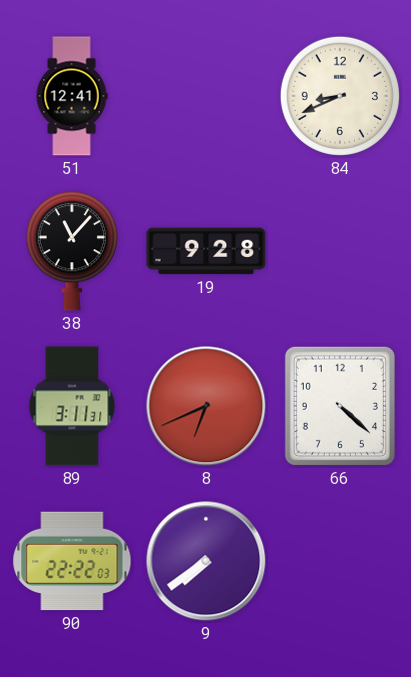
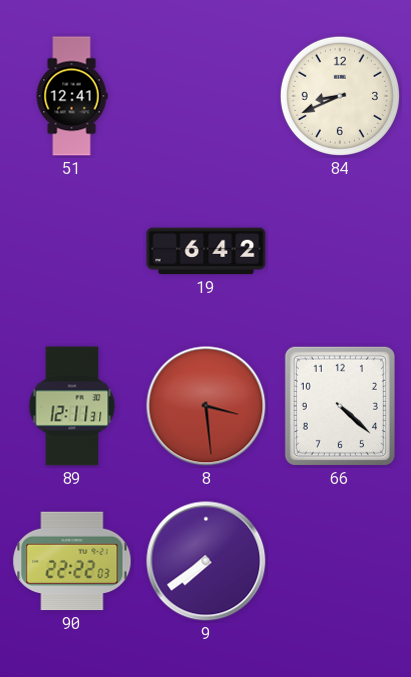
38: 11:07 -> none (72, 251)
19: 9:28 -> 6:42 (206, 251)
89: 3:11 -> 12:11 (72, 406)
8: 6:41 -> 3:29 (206, 406)
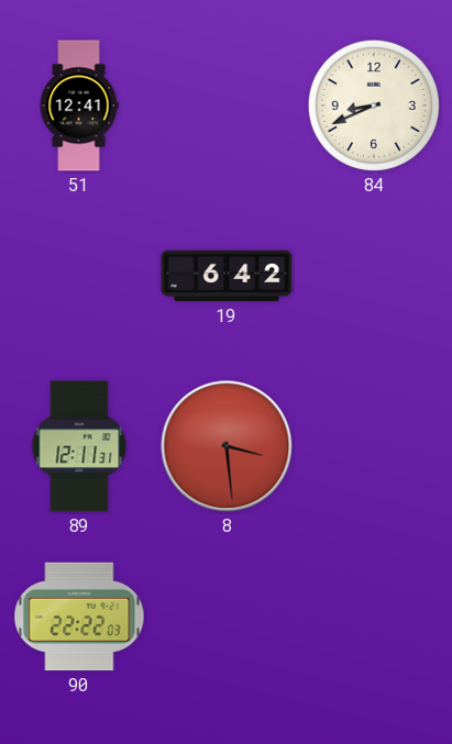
66: 4:22 -> none (340, 406)
9: 7:39 -> none (206, 561)
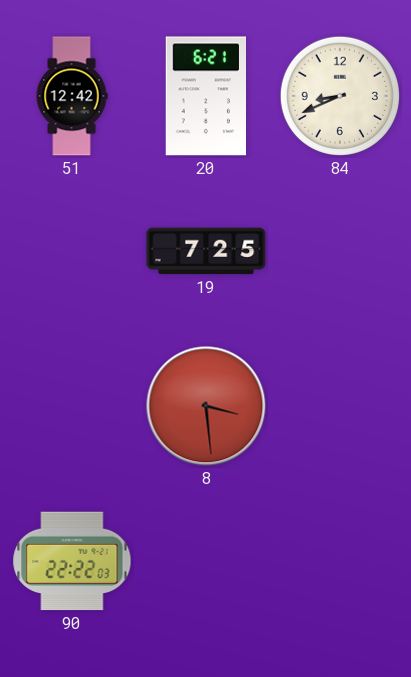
51: 12:41 -> 12:42 (72, 96)
20: none -> 6:21 (205, 96)
19: 6:42 -> 7:25 (206, 251)
89: 12:11 -> none (79, 446)
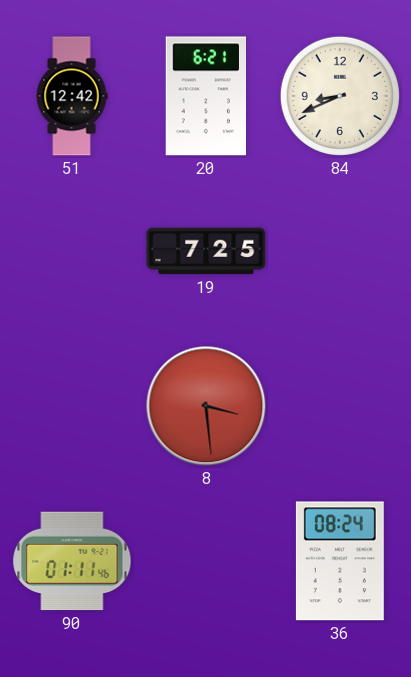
90: 22:22 -> 01:11 (72, 561)
36: none -> 08:24 (340, 561)
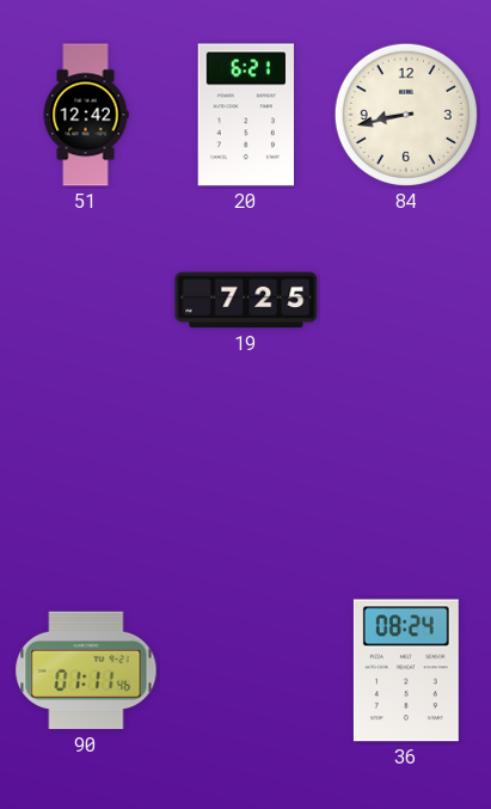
84: 8:41 -> 8:43 (406, 115)
8: 3:29 -> none (206, 406)
